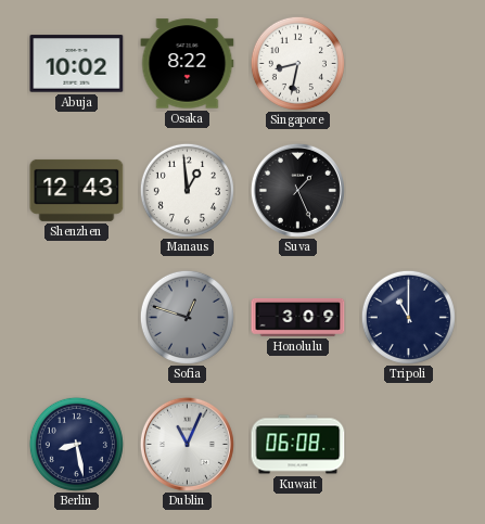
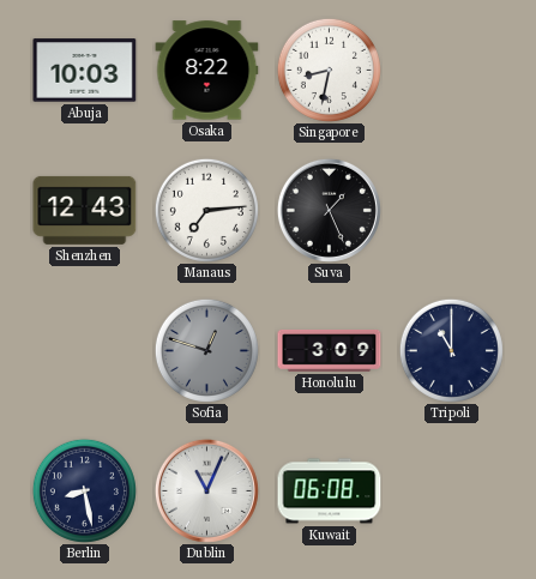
Abuja: 10:02 -> 10:03 (85, 71)
Manaus: 12:59 -> 7:14 (206, 210)
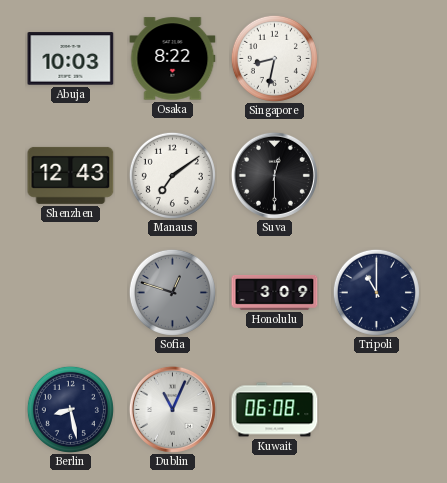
Manaus: 7:14 -> 7:09 (172, 175)
Suva: 1:26 -> 12:30 (274, 175)
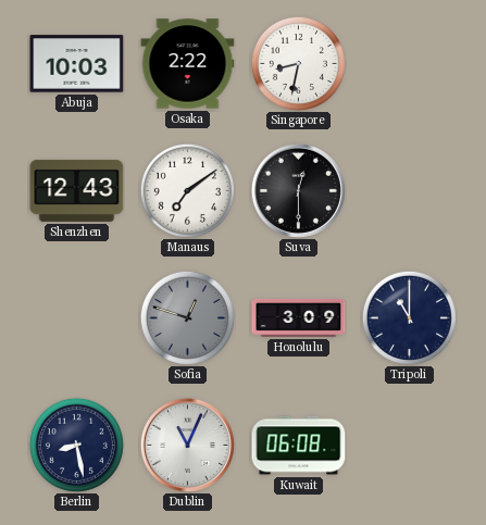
Osaka: 8:22 -> 2:22 (188, 64)
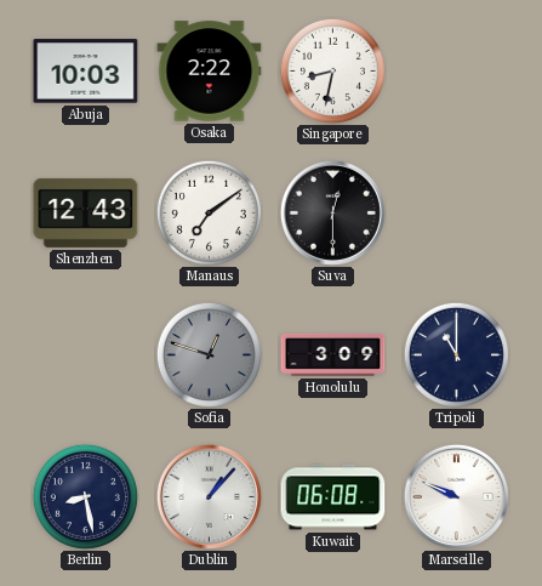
Dublin: 11:04 -> 1:07 (209, 496)
Marseille: none -> 9:49 (456, 496)
